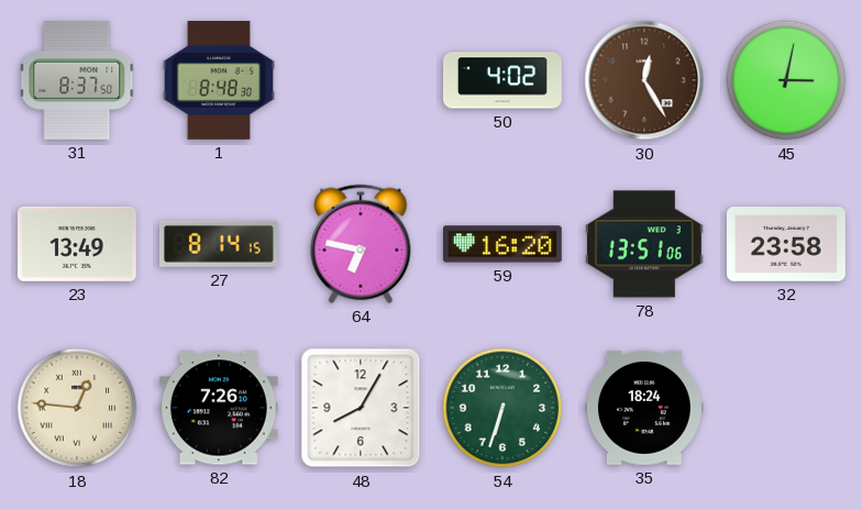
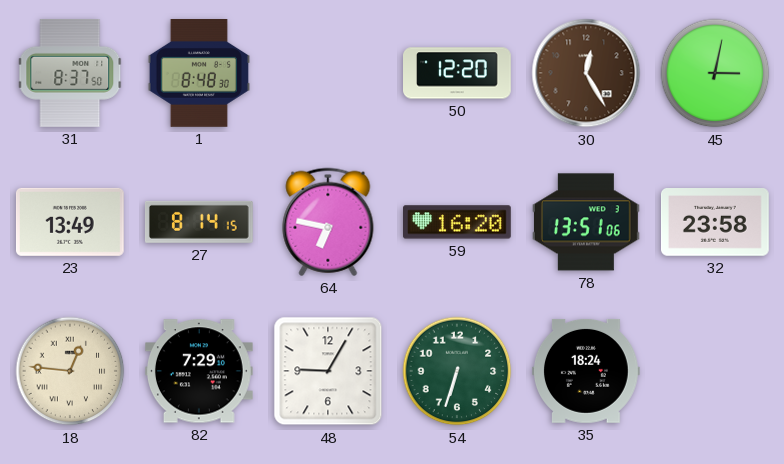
50: 4:02 -> 12:20 (457, 73)
82: 7:26 -> 7:29 (199, 371)
48: 8:05 -> 9:05 (328, 371)
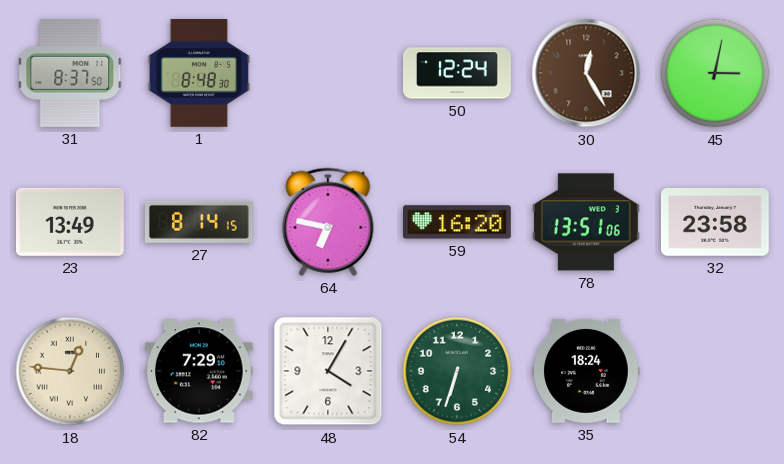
50: 12:20 -> 12:24 (457, 73)
48: 9:05 -> 4:05 (328, 371)
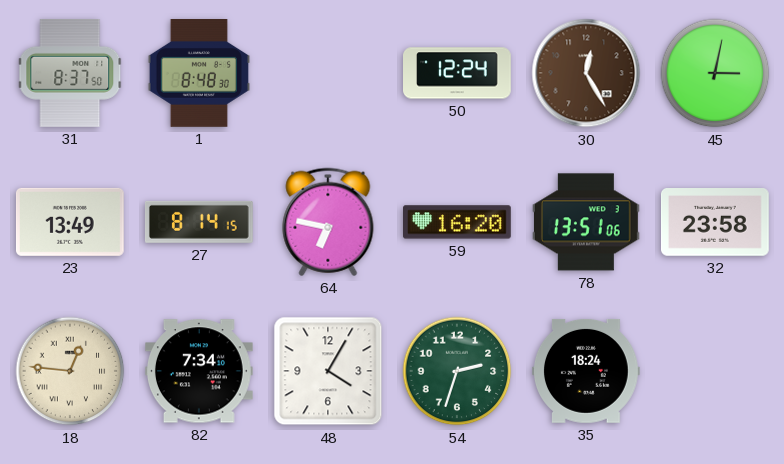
82: 7:29 -> 7:34 (199, 371)
54: 6:33 -> 2:33 (457, 371)
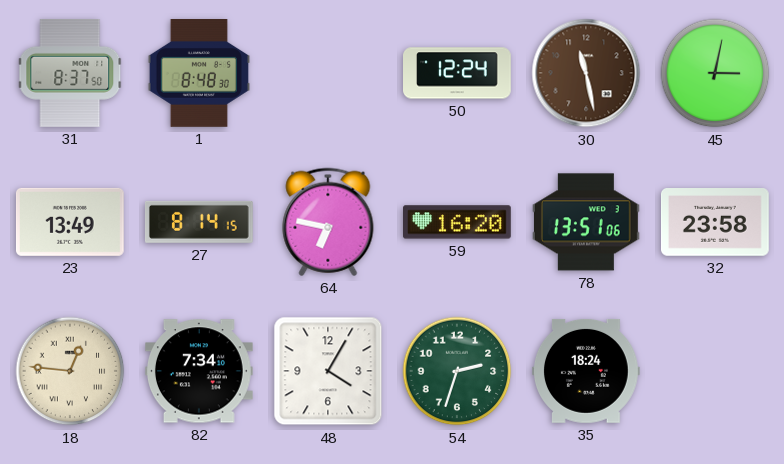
30: 12:25 -> 11:28 (586, 73)
